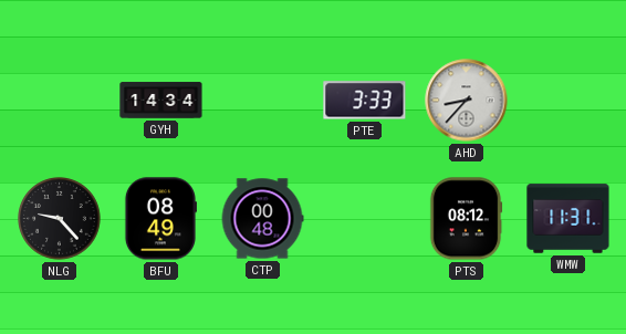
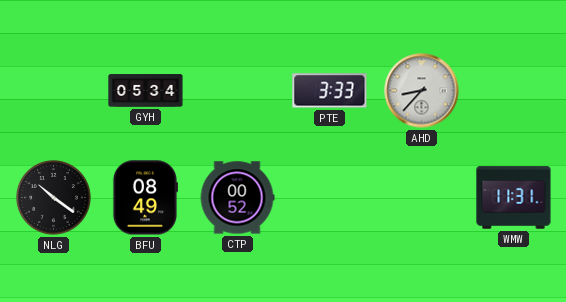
GYH: 14:34 -> 05:34 (146, 91)
NLG: 9:23 -> 10:21 (54, 198)
CTP: 00:48 -> 00:52 (237, 198)
PTS: 08:12 -> none (466, 219)
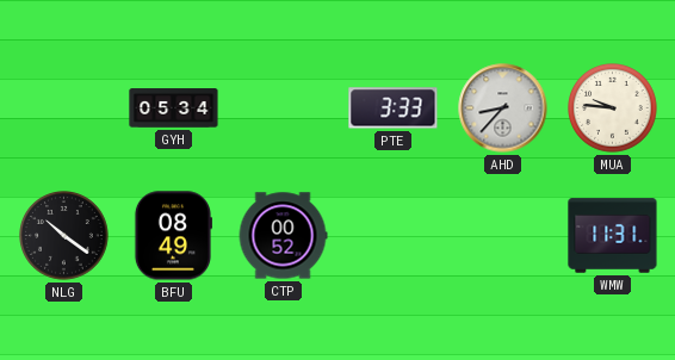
MUA: none -> 9:46 (613, 108)
